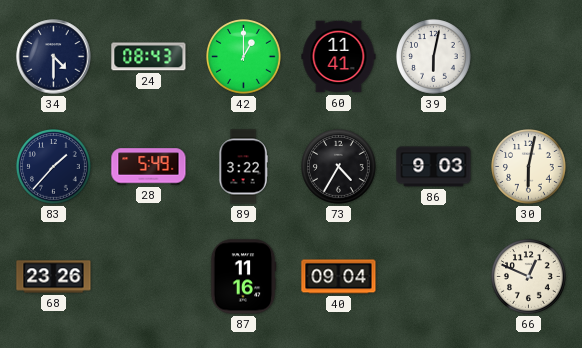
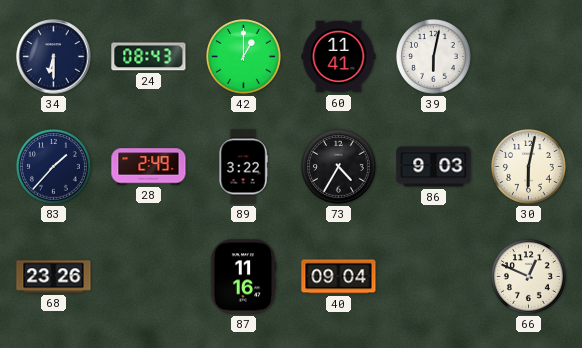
34: 4:30 -> 6:30 (54, 57)
28: 5:49 -> 2:49 (149, 167)
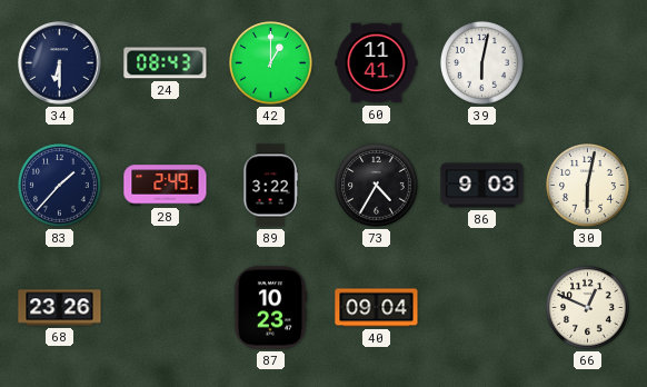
87: 11:16 -> 10:23 (270, 308)
